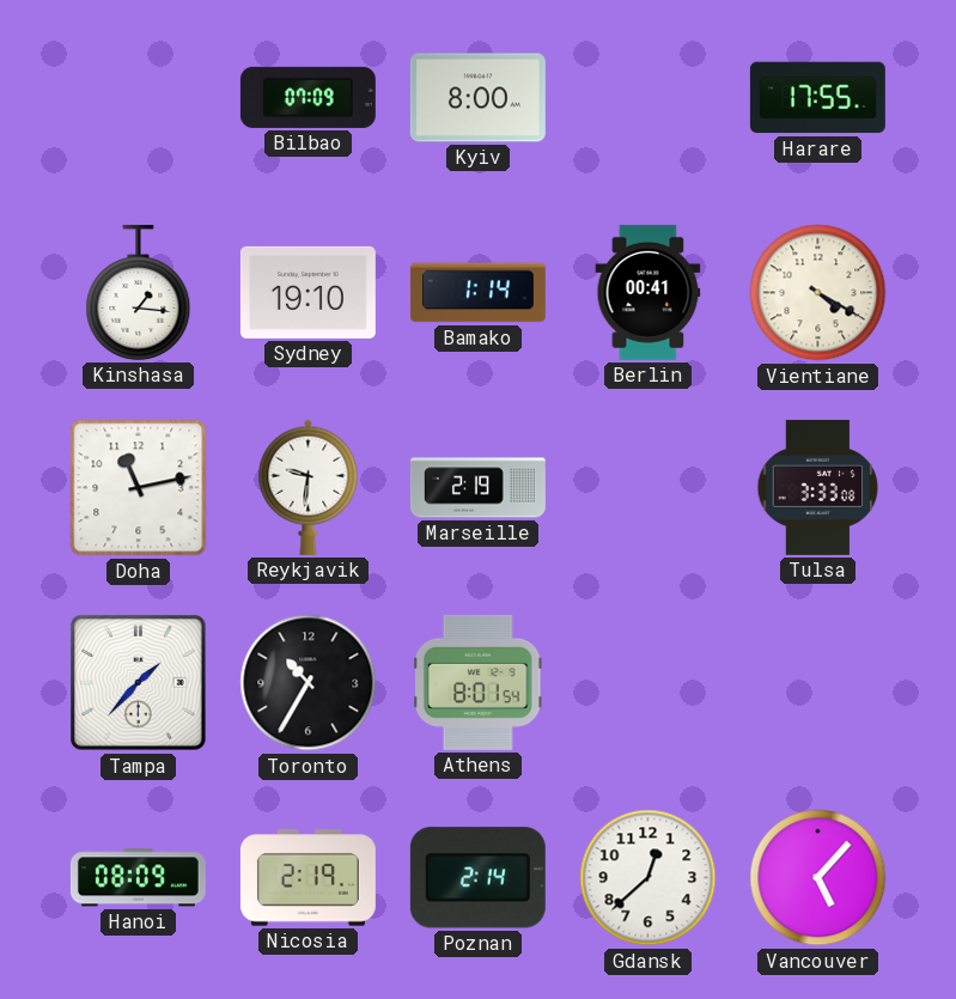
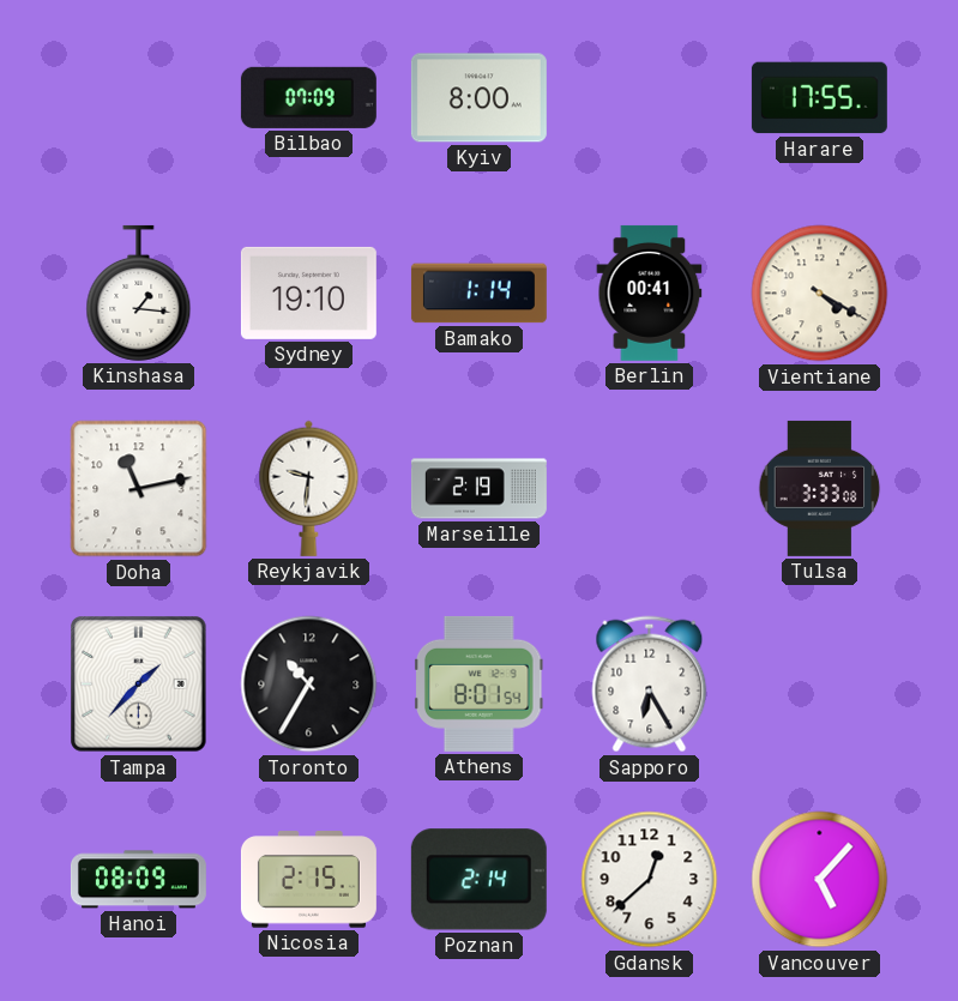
Sapporo: none -> 6:25 (650, 685)
Nicosia: 2:19 -> 2:15 (308, 880)
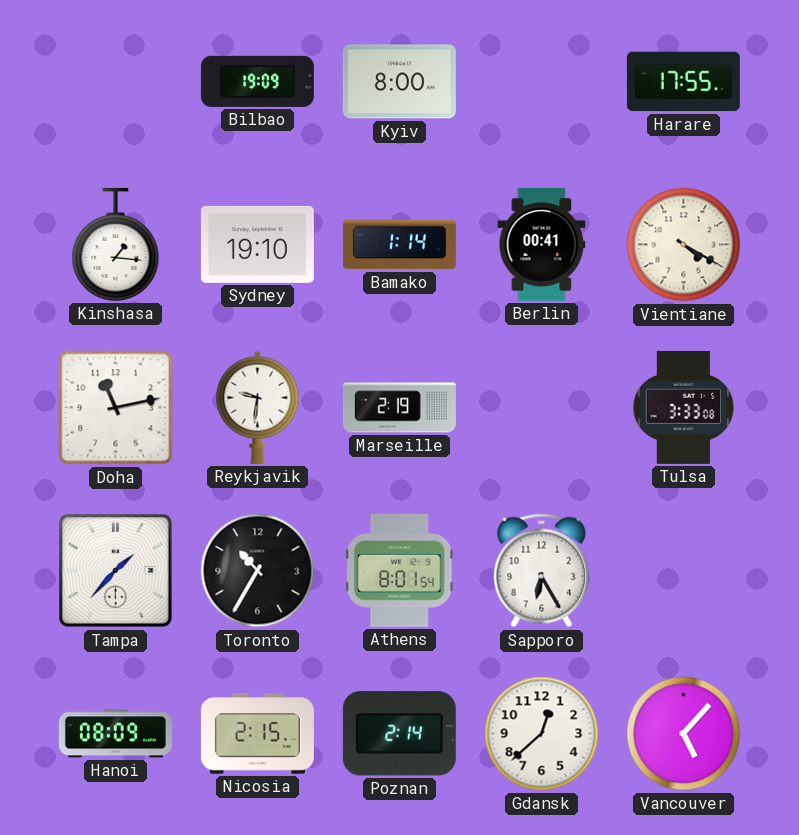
Bilbao: 07:09 -> 19:09 (257, 81)
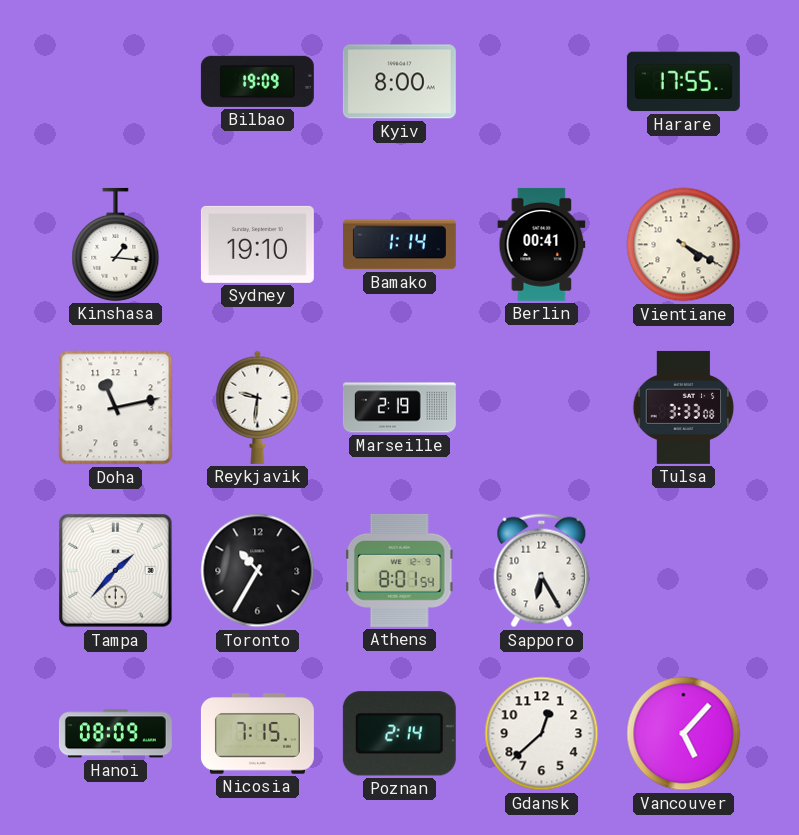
Nicosia: 2:15 -> 7:15 (257, 734)
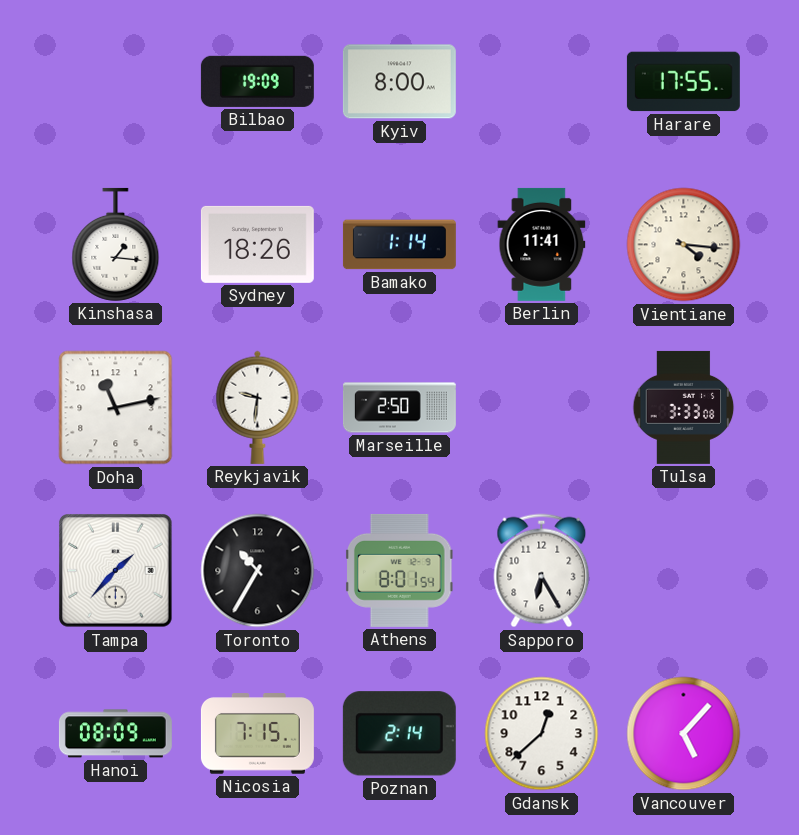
Sydney: 19:10 -> 18:26 (257, 244)
Berlin: 00:41 -> 11:41 (542, 244)
Vientiane: 4:20 -> 4:16 (684, 245)
Marseille: 2:19 -> 2:50 (399, 408)
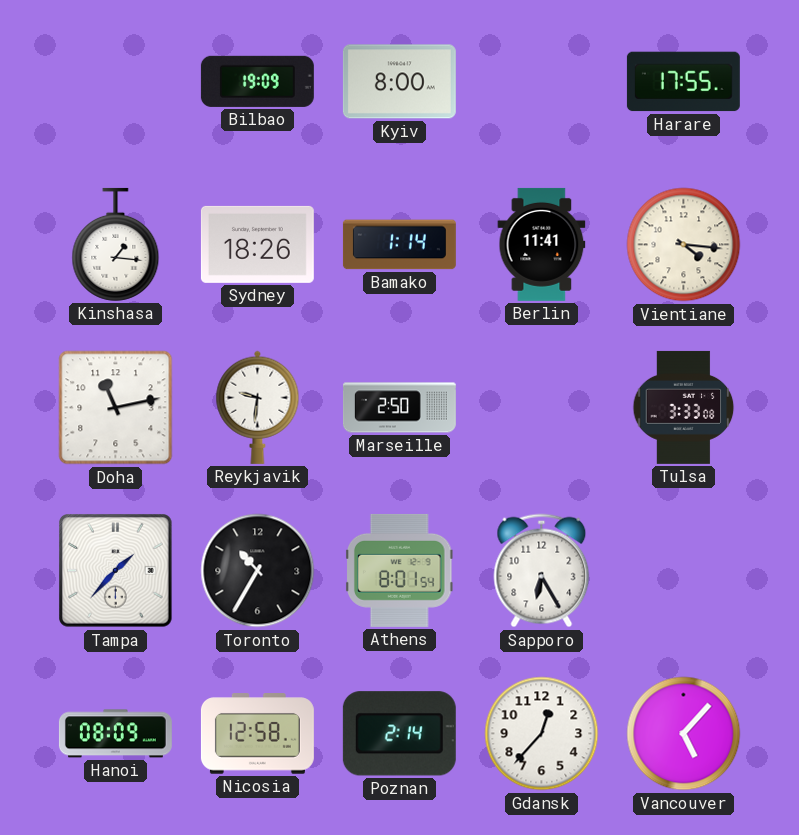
Nicosia: 7:15 -> 12:58 (257, 734)
Gdansk: 12:38 -> 12:37 (542, 734)
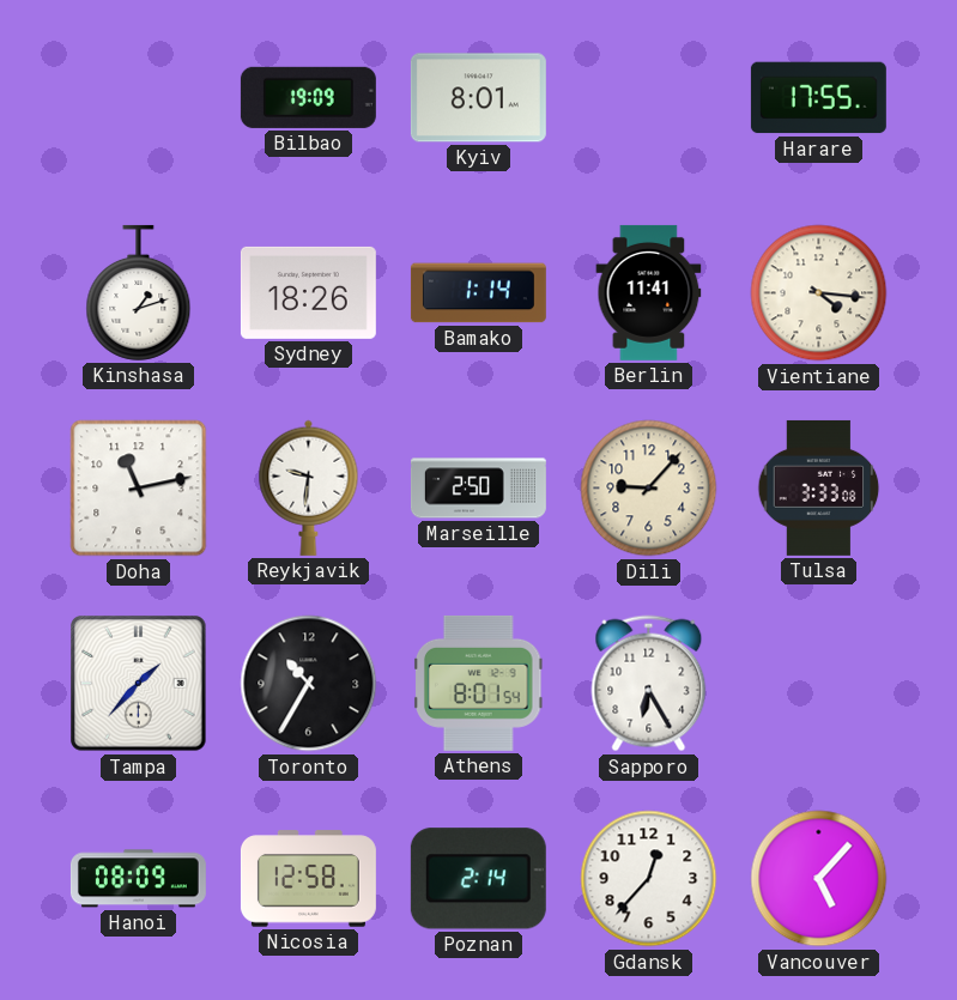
Kyiv: 8:00 -> 8:01 (478, 98)
Kinshasa: 1:16 -> 1:12 (139, 292)
Dili: none -> 9:07 (649, 489)
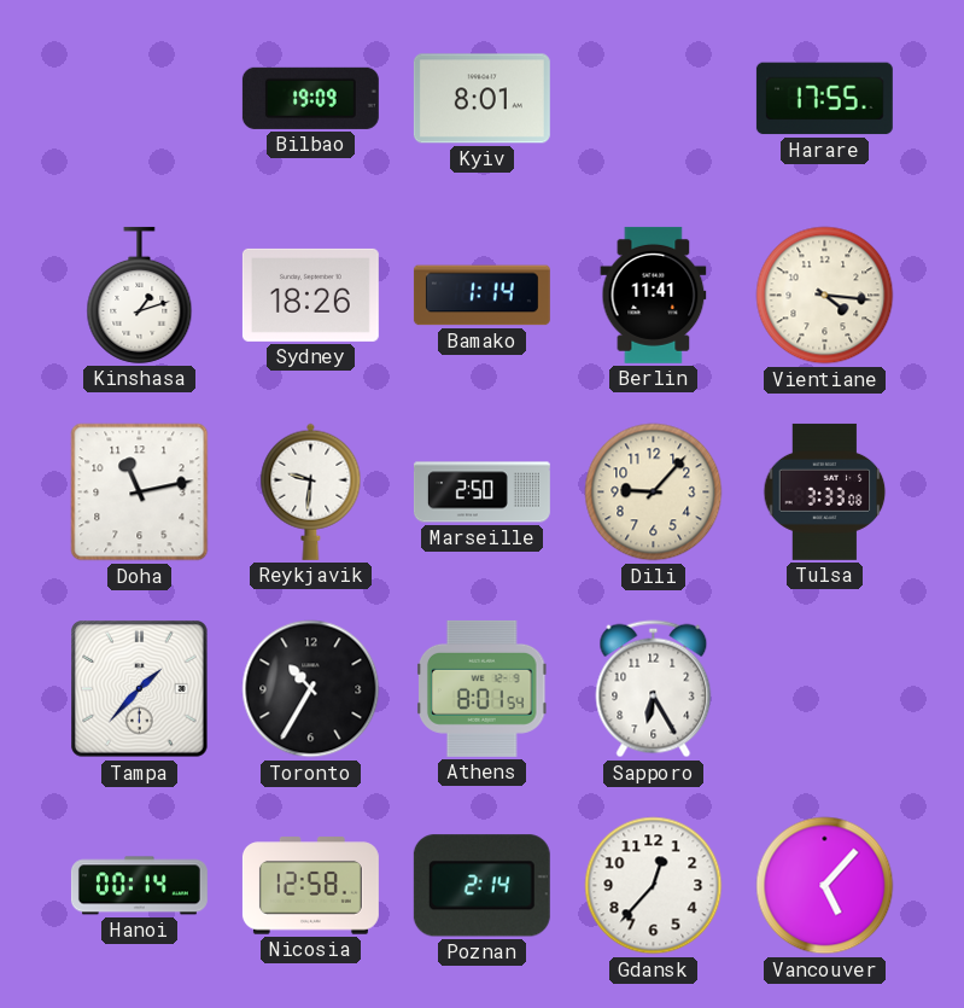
Hanoi: 08:09 -> 00:14 (139, 886)
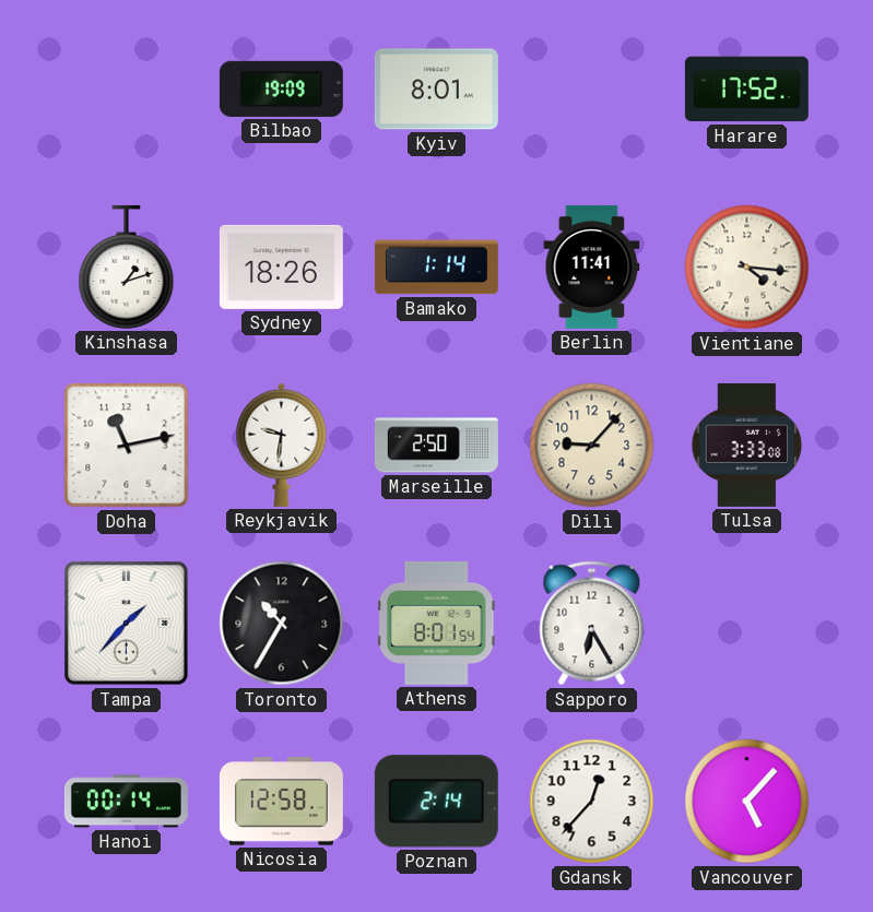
Harare: 17:55 -> 17:52 (746, 90)
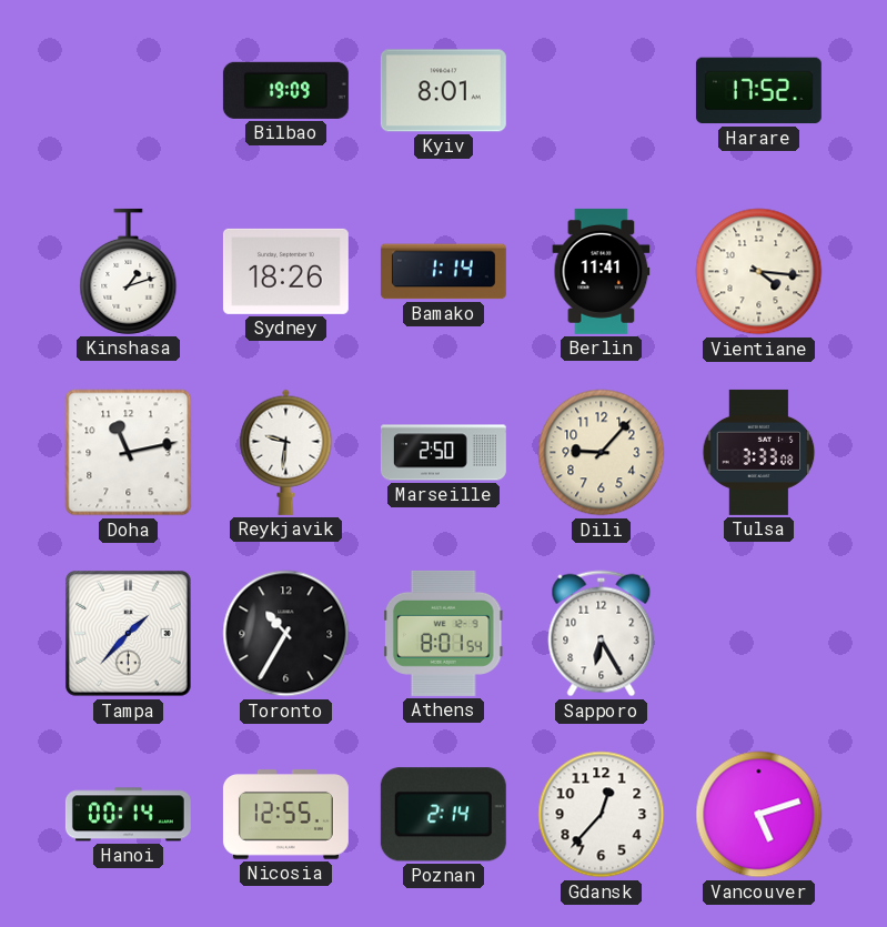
Nicosia: 12:58 -> 12:55 (285, 815)
Vancouver: 5:07 -> 5:12 (759, 815)
